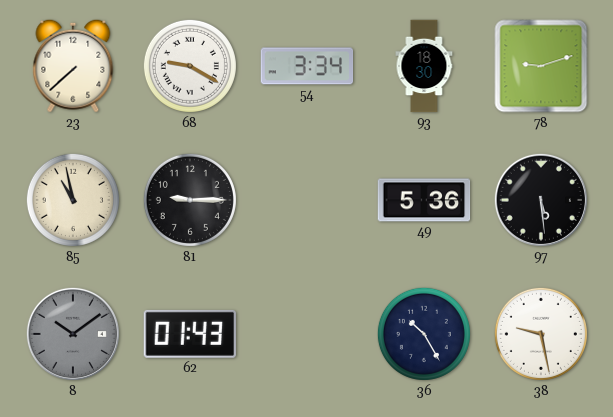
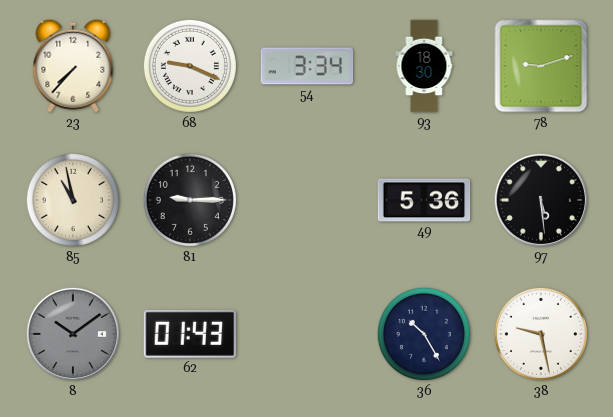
23: 7:38 -> 7:37 (73, 66)
68: 9:20 -> 9:19 (190, 66)
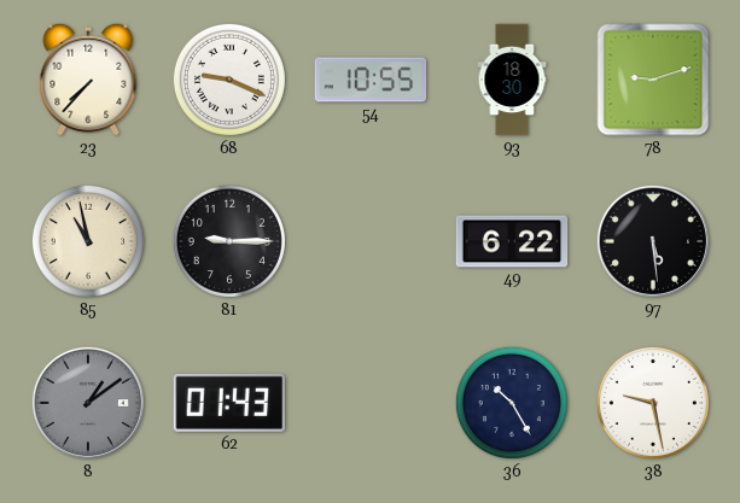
54: 3:34 -> 10:55 (371, 80)
49: 5:36 -> 6:22 (512, 241)
8: 10:09 -> 1:09 (88, 403)
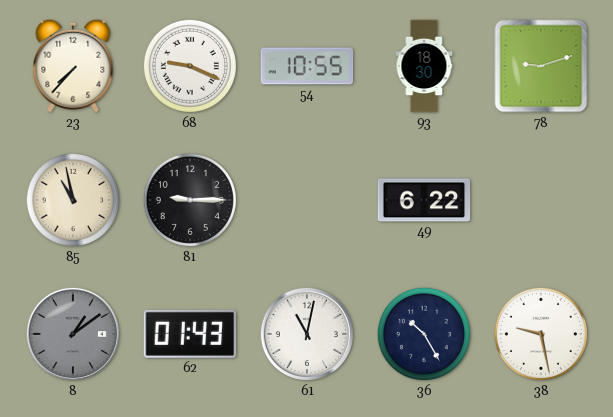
97: 5:29 -> none (653, 241)
61: none -> 11:02 (307, 334)
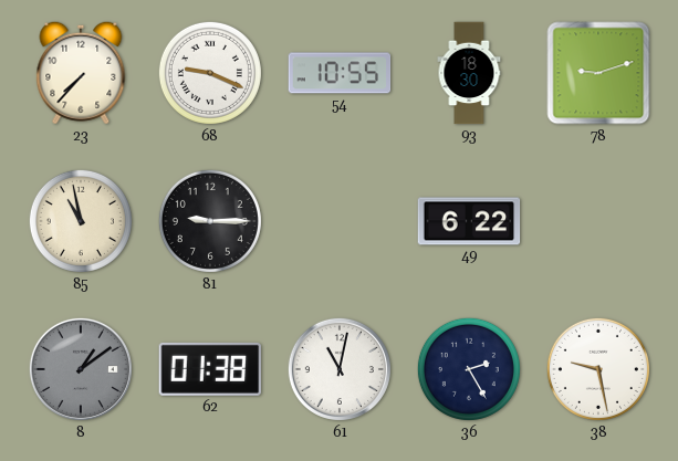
62: 01:43 -> 01:38 (209, 369)
36: 10:25 -> 2:25 (469, 369)
